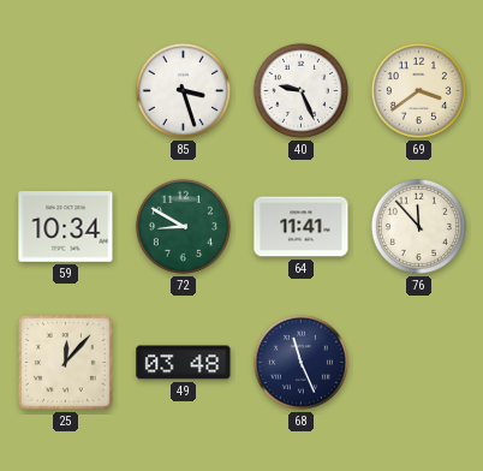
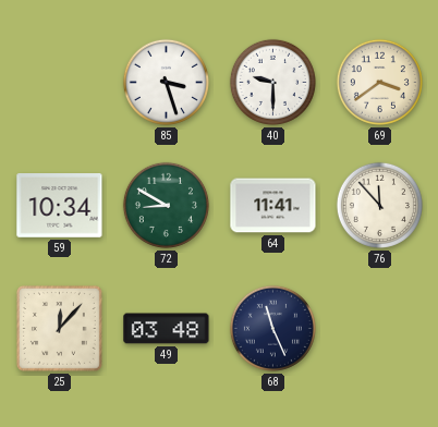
40: 9:26 -> 9:30 (272, 82)
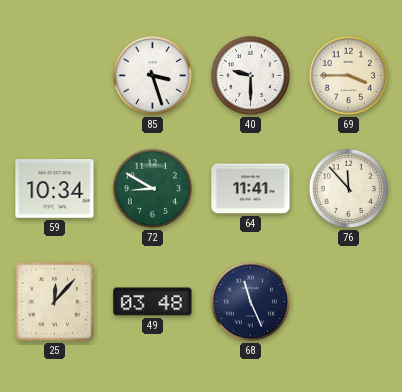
69: 3:39 -> 3:45 (348, 75)
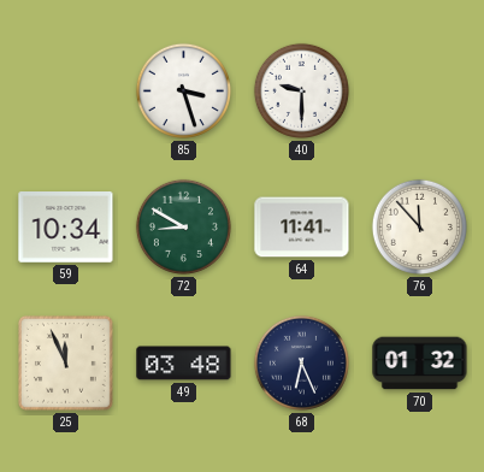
69: 3:45 -> none (348, 75)
25: 12:07 -> 11:56 (65, 362)
68: 11:26 -> 6:26 (301, 362)
70: none -> 01:32 (420, 364)
